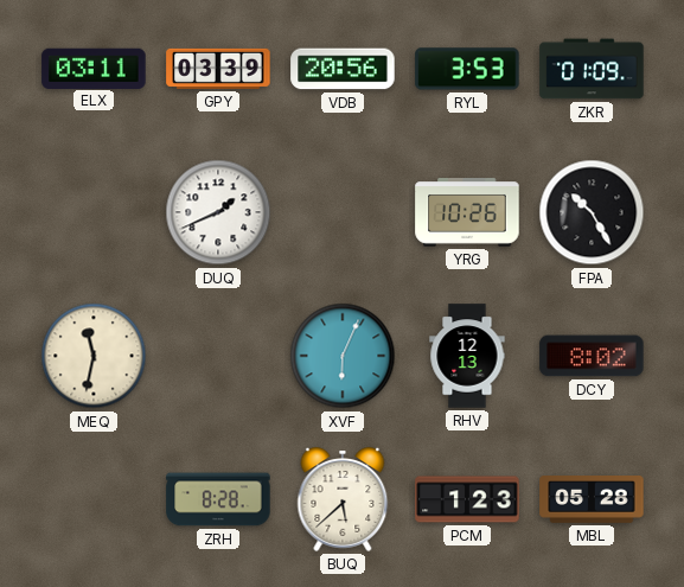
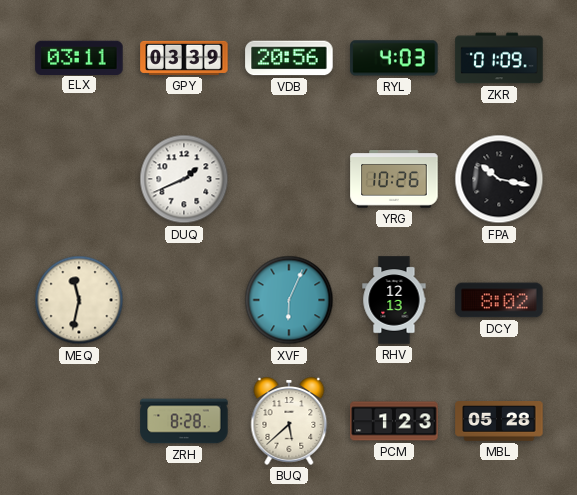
RYL: 3:53 -> 4:03 (394, 58)
FPA: 10:25 -> 10:17 (499, 179)
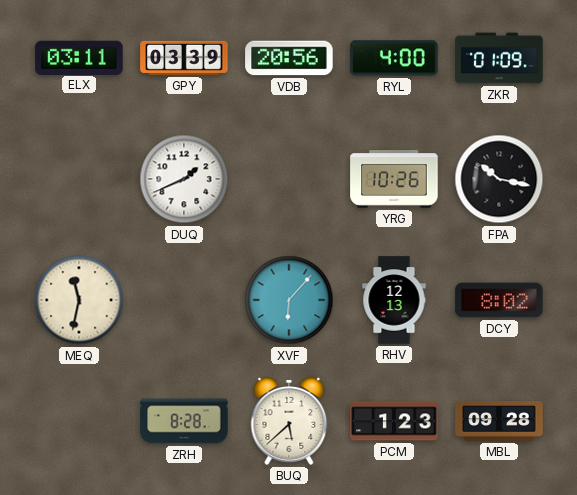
RYL: 4:03 -> 4:00 (394, 58)
XVF: 6:04 -> 6:07 (289, 300)
MBL: 05:28 -> 09:28 (499, 422)
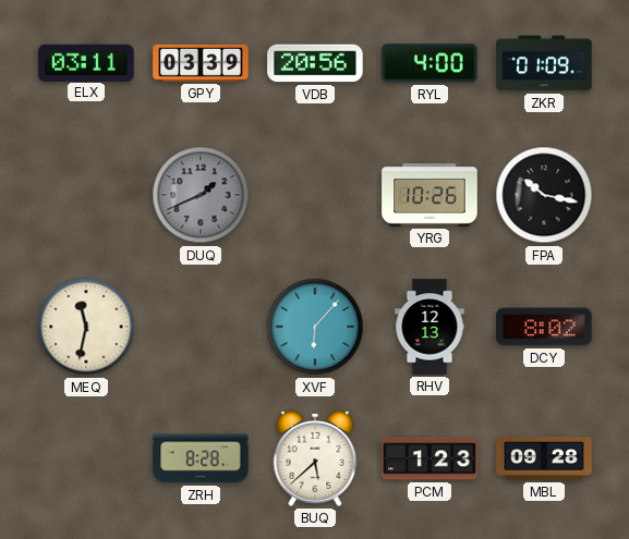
DUQ dial: white -> grey (201, 195)
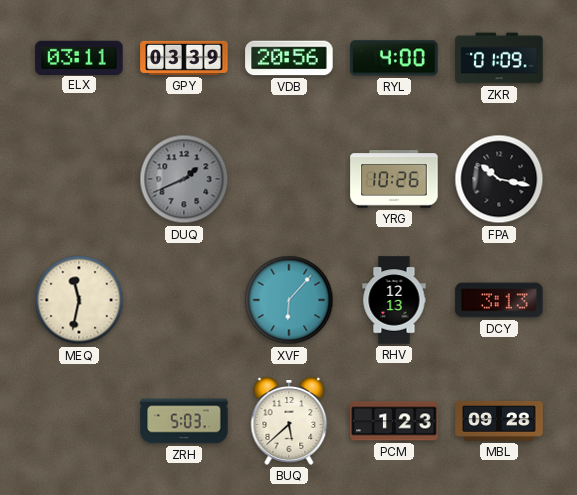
DCY: 8:02 -> 3:13 (499, 300)
ZRH: 8:28 -> 5:03 (184, 421)
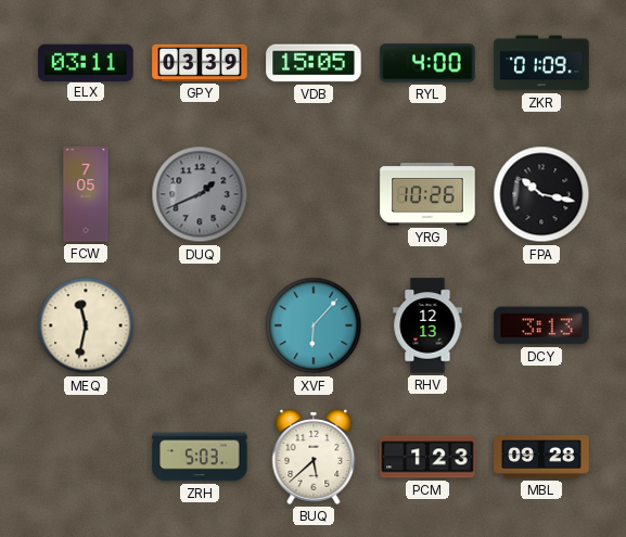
VDB: 20:56 -> 15:05 (314, 63)
FCW: none -> 7:05 (86, 194)
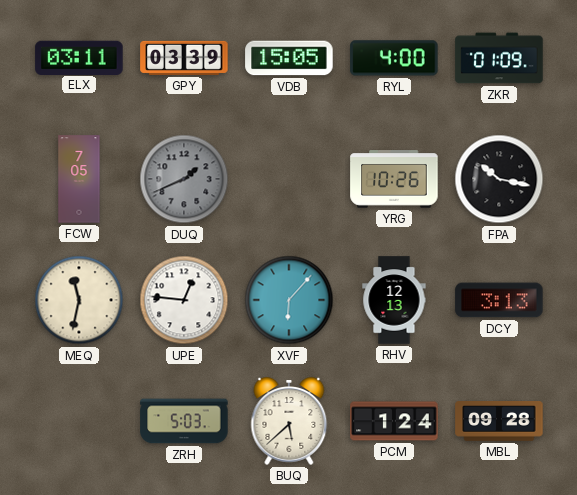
UPE: none -> 12:46 (184, 300)
PCM: 1:23 -> 1:24 (394, 421)
